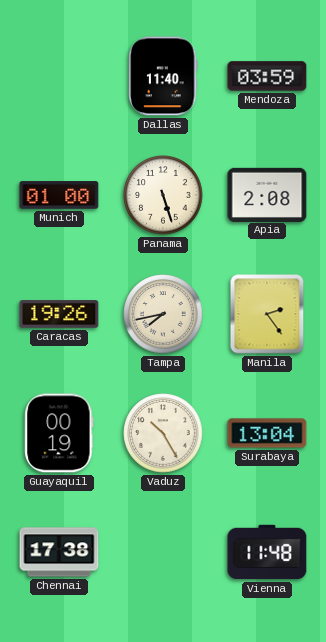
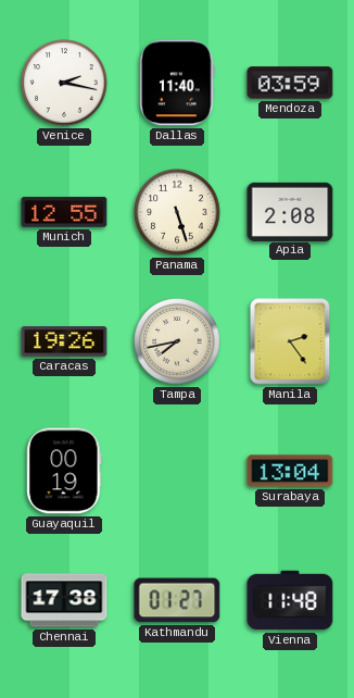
Venice: none -> 2:17 (64, 83)
Munich: 01:00 -> 12:55 (64, 212)
Vaduz: 10:25 -> none (163, 433)
Kathmandu: none -> 01:27 (177, 600)
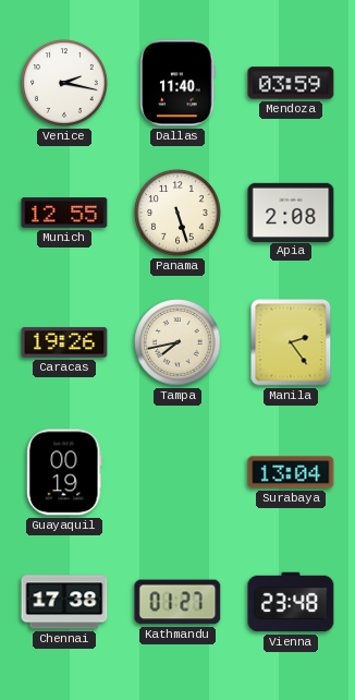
Vienna: 11:48 -> 23:48 (291, 602)
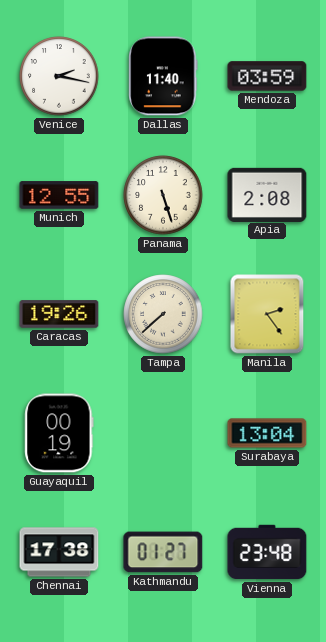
Tampa: 7:43 -> 7:38 (163, 314)
